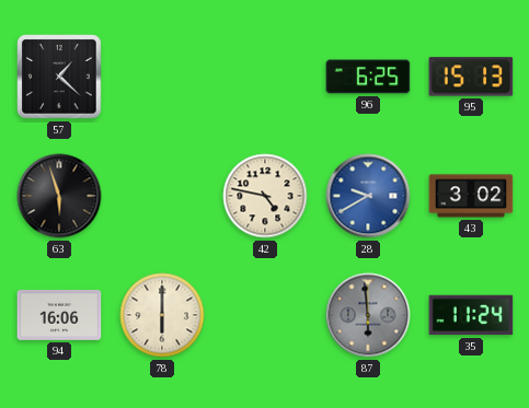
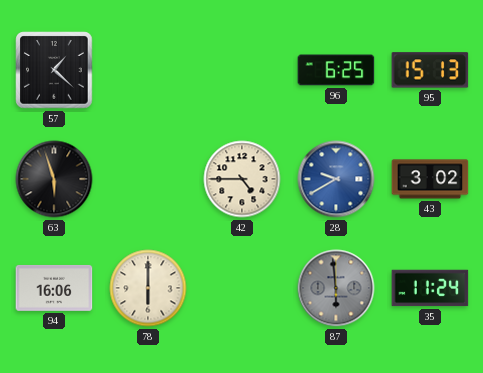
42: 4:47 -> 4:45 (242, 179)
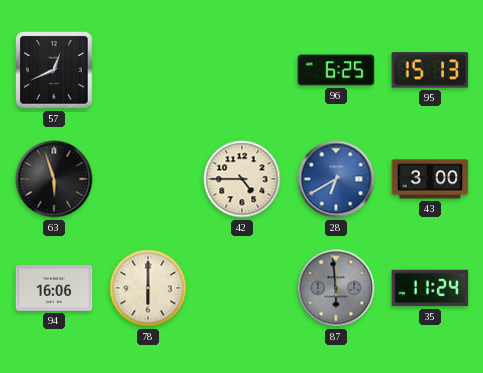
57: 1:22 -> 12:41 (54, 70)
28: 9:40 -> 6:40 (336, 179)
43: 3:02 -> 3:00 (430, 179)
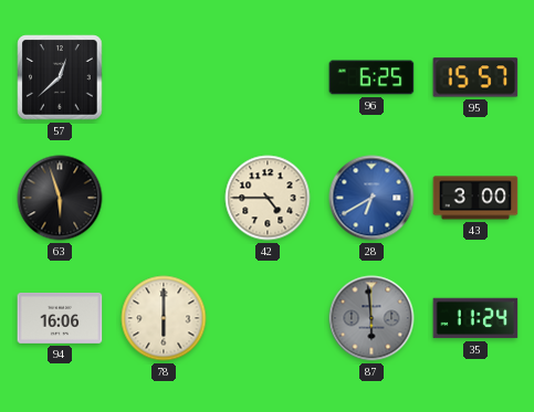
57: 12:41 -> 12:38 (60, 77)
95: 15:13 -> 15:57 (475, 77)
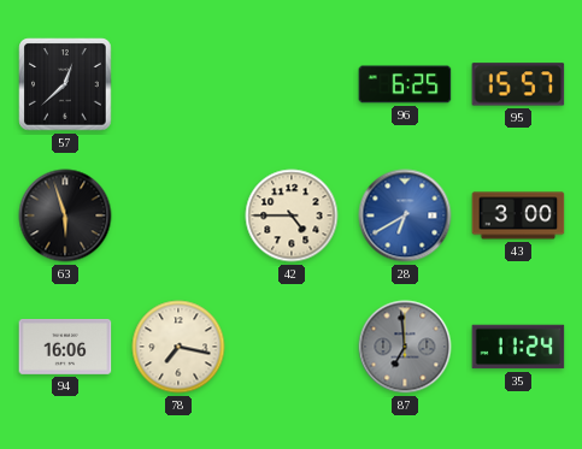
78: 6:00 -> 7:17 (178, 347)
87: 5:59 -> 6:59 (405, 347)
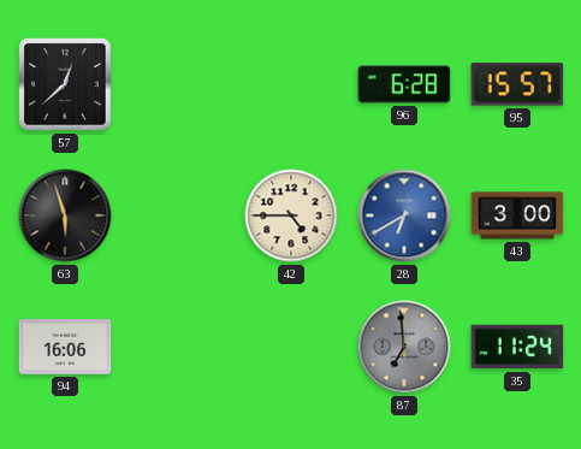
96: 6:25 -> 6:28 (404, 84)
78: 7:17 -> none (178, 347)
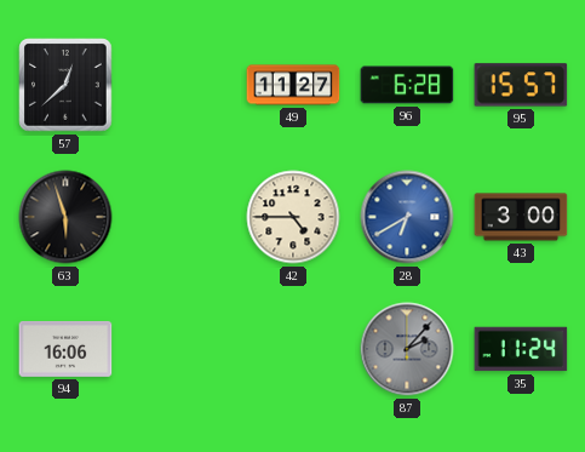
49: none -> 11:27 (293, 85)
87: 6:59 -> 2:07 (407, 349)
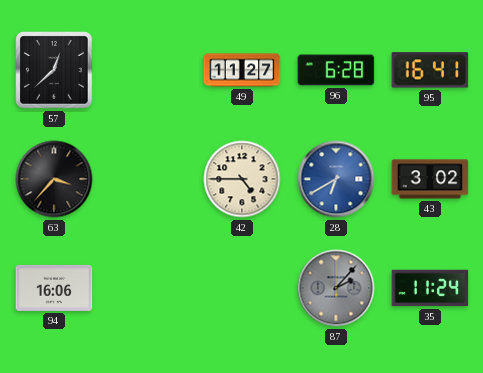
95: 15:57 -> 16:41 (430, 70)
63: 5:57 -> 3:37 (54, 179)
43: 3:00 -> 3:02 (430, 179)
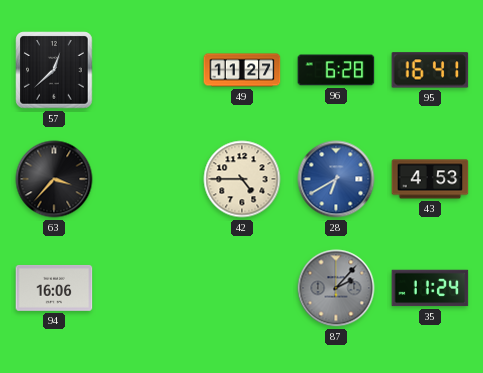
43: 3:02 -> 4:53 (430, 179)
